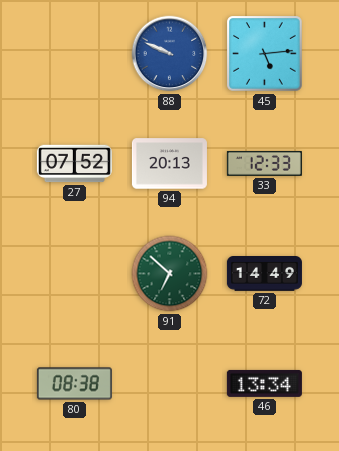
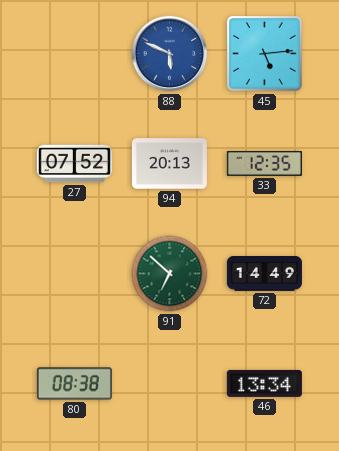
88: 9:49 -> 5:49 (170, 54)
33: 12:33 -> 12:35 (264, 163)
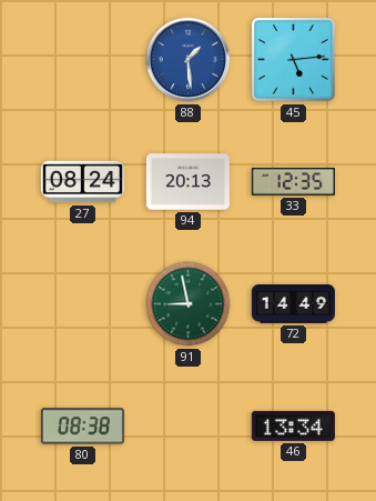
88: 5:49 -> 1:29 (189, 60)
27: 07:52 -> 08:24 (82, 182)
91: 6:52 -> 8:58 (189, 304)
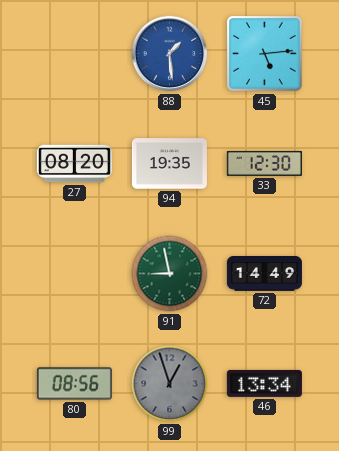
27: 08:24 -> 08:20 (74, 164)
94: 20:13 -> 19:35 (169, 164)
33: 12:35 -> 12:30 (264, 163)
80: 08:38 -> 08:56 (74, 384)
99: none -> 12:57 (170, 384)
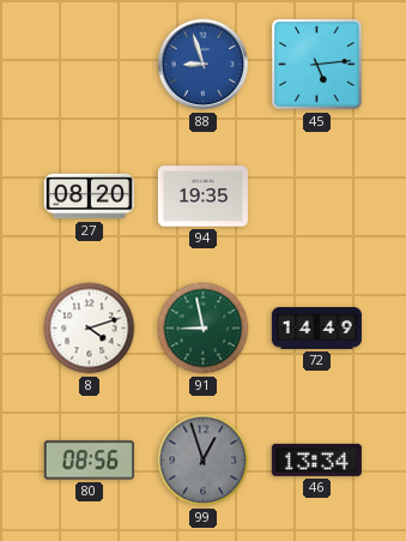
88: 1:29 -> 8:57 (204, 65)
33: 12:30 -> none (264, 163)
8: none -> 4:12 (90, 329)
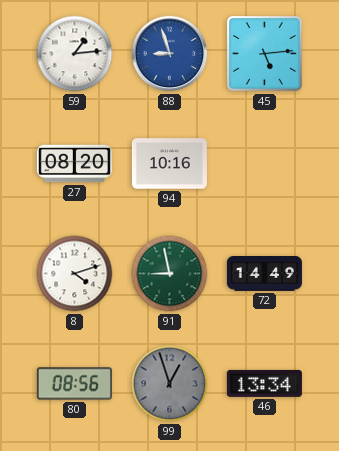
59: none -> 1:14 (75, 54)
94: 19:35 -> 10:16 (169, 164)
